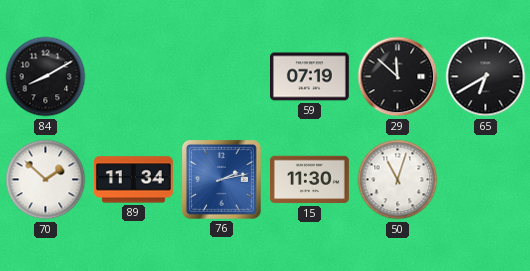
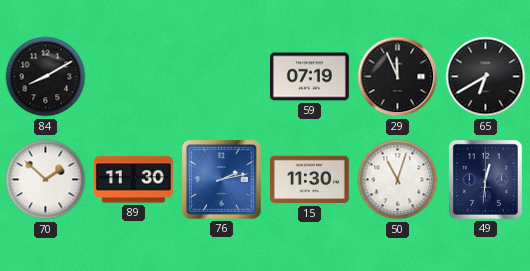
29: 11:52 -> 11:56 (398, 77)
89: 11:34 -> 11:30 (133, 180)
49: none -> 12:31 (485, 179)
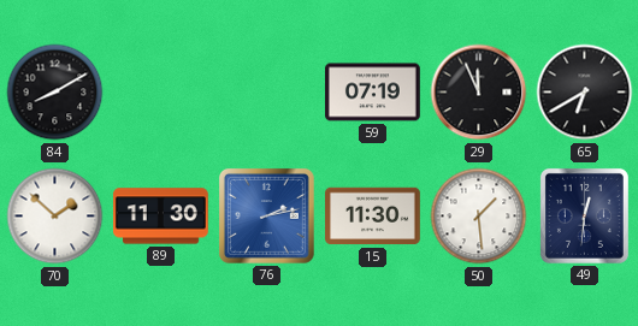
50: 11:03 -> 1:29 (479, 217)
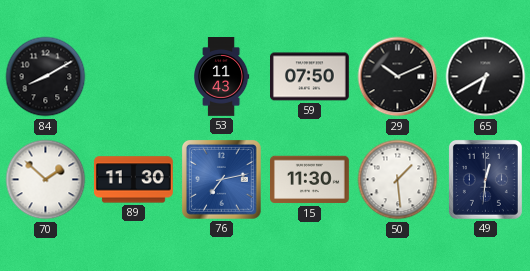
53: none -> 11:43 (222, 77)
59: 07:19 -> 07:50 (310, 77)
29: 11:56 -> 10:11 (398, 77)
76: 2:13 -> 7:13 (221, 179)
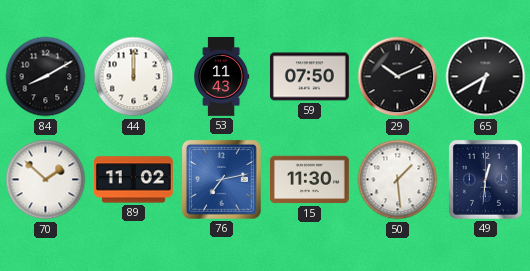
44: none -> 12:00 (134, 77)
89: 11:30 -> 11:02 (133, 180)
